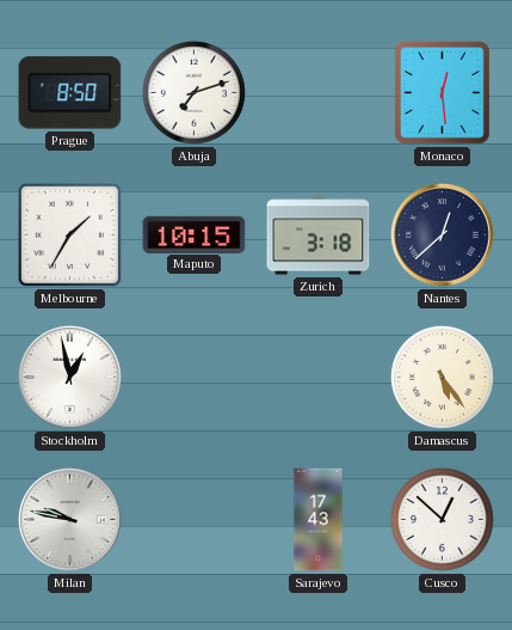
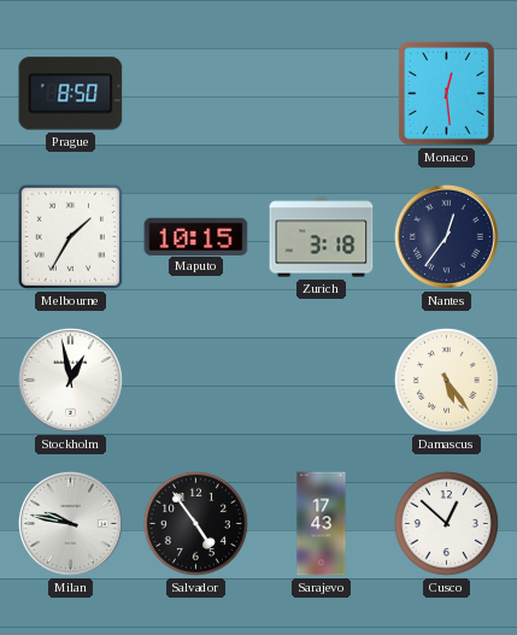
Abuja: 7:12 -> none (193, 92)
Nantes: 12:38 -> 12:36 (446, 236)
Salvador: none -> 4:54 (195, 523)
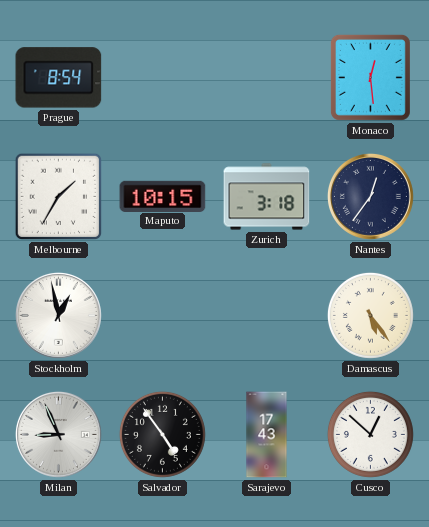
Prague: 8:50 -> 8:54 (59, 78)
Milan: 9:47 -> 8:56 (58, 434)
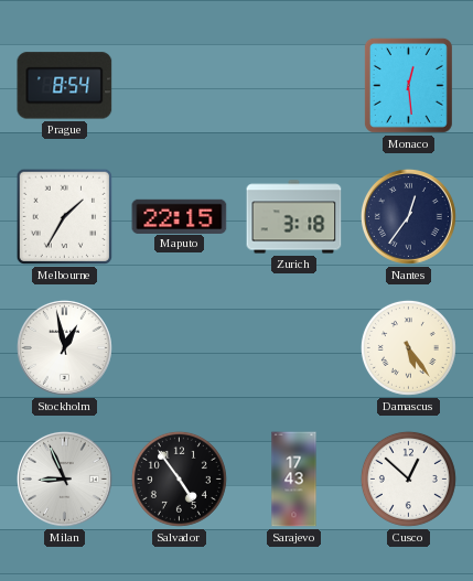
Maputo: 10:15 -> 22:15 (180, 216)
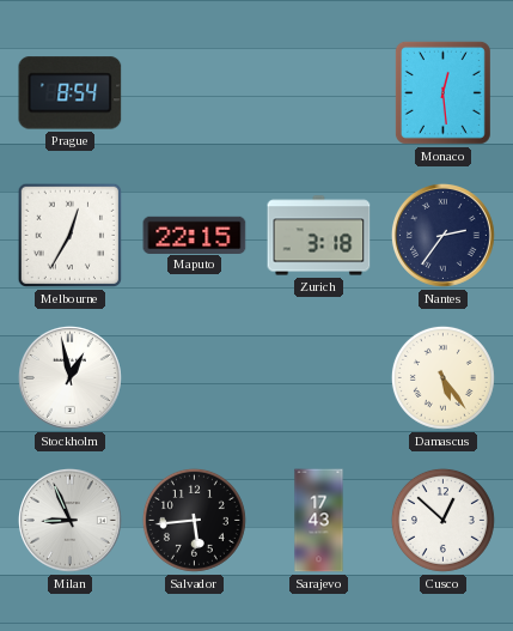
Melbourne: 1:35 -> 12:35 (71, 236)
Nantes: 12:36 -> 2:36 (442, 235)
Salvador: 4:54 -> 5:44 (194, 520)
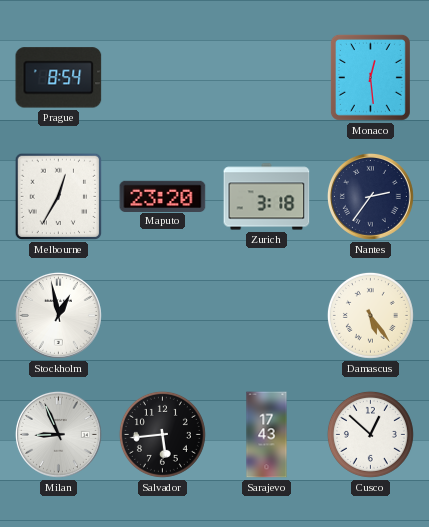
Maputo: 22:15 -> 23:20 (163, 196)
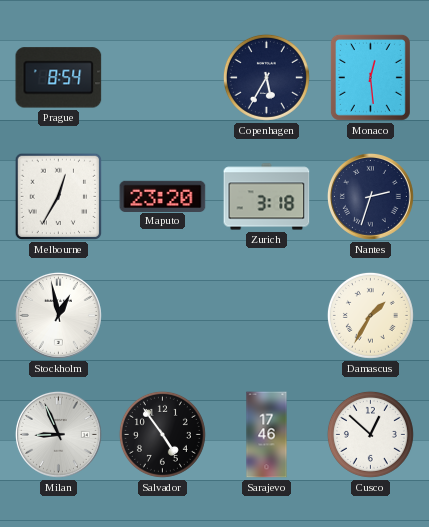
Copenhagen: none -> 5:35 (266, 77)
Nantes: 2:36 -> 2:33 (370, 196)
Damascus: 5:24 -> 1:35 (370, 315)
Salvador: 5:44 -> 4:54 (162, 434)
Sarajevo: 17:43 -> 17:46 (267, 435)
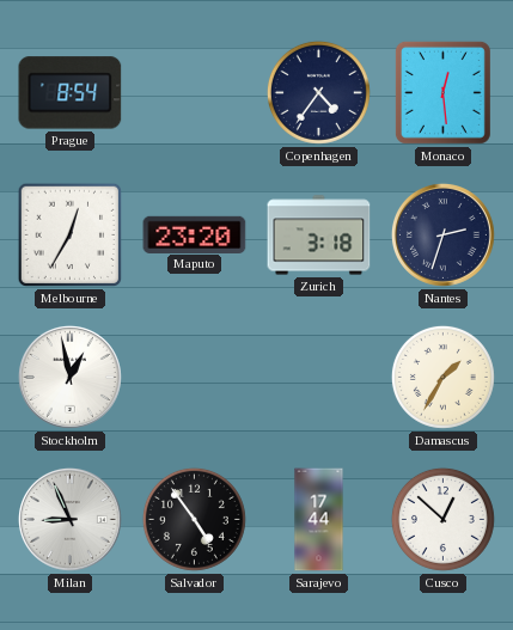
Copenhagen: 5:35 -> 4:36 (318, 92)
Sarajevo: 17:46 -> 17:44 (319, 520)
